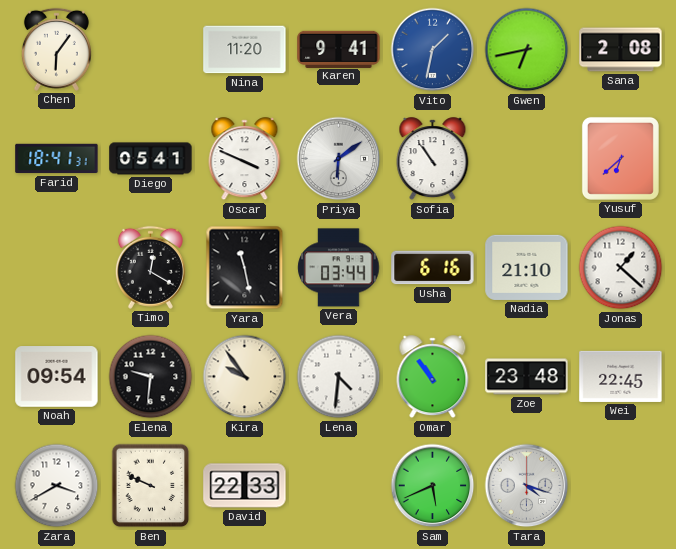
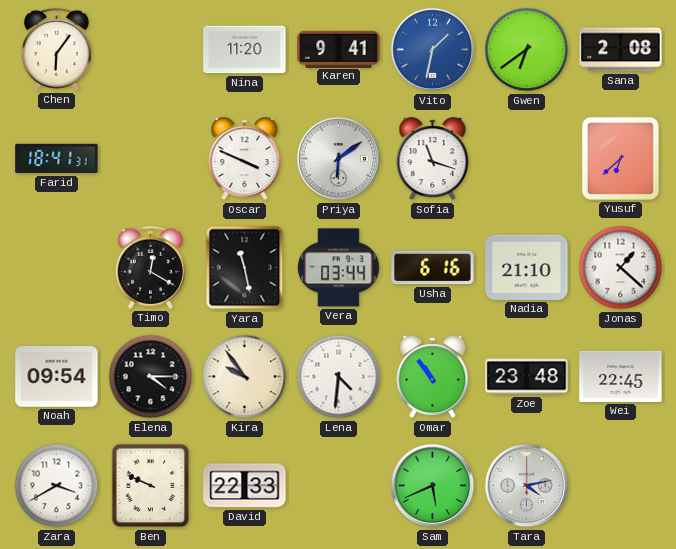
Gwen: 6:43 -> 6:39 (527, 50)
Diego: 05:41 -> none (151, 159)
Sofia: 10:54 -> 11:18 (433, 159)
Elena: 9:31 -> 4:15 (151, 377)
Tara: 4:18 -> 4:13 (527, 486)
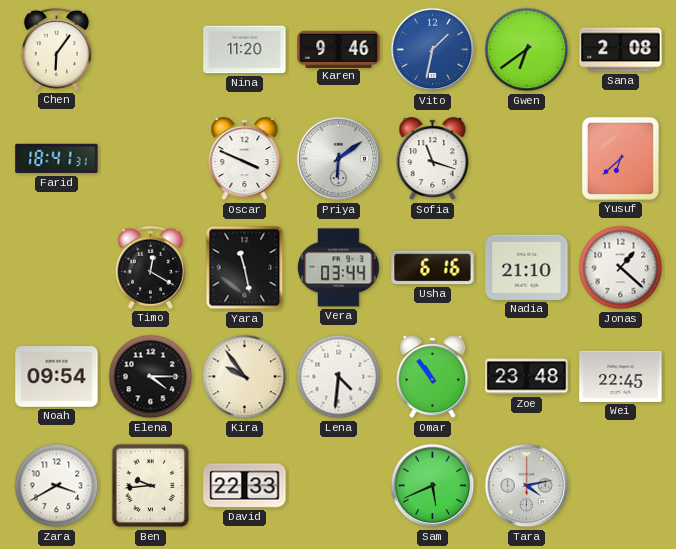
Karen: 9:41 -> 9:46 (339, 49)
Ben: 9:49 -> 9:44 (151, 486)
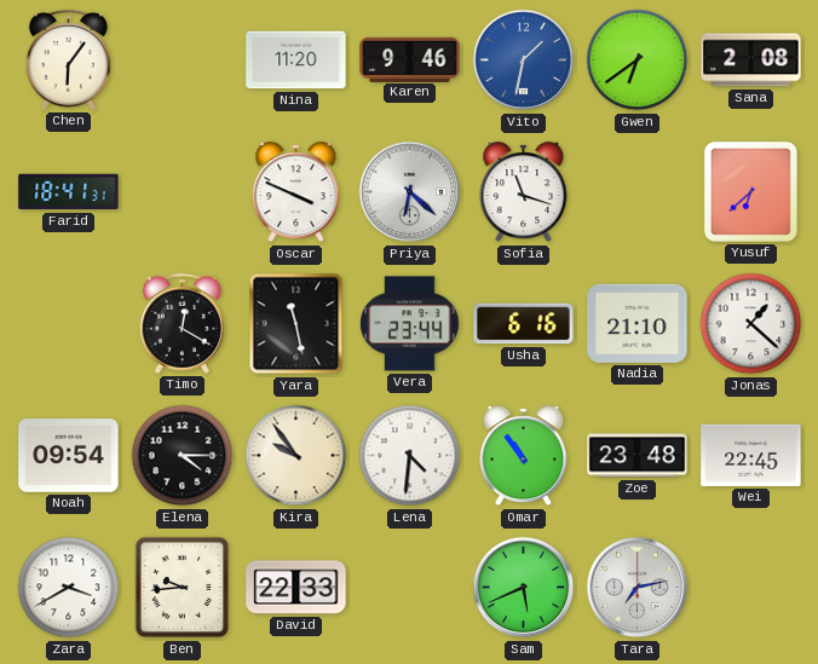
Priya: 6:09 -> 6:22 (410, 192)
Vera: 03:44 -> 23:44 (410, 324)
Tara: 4:13 -> 7:13 (638, 588)
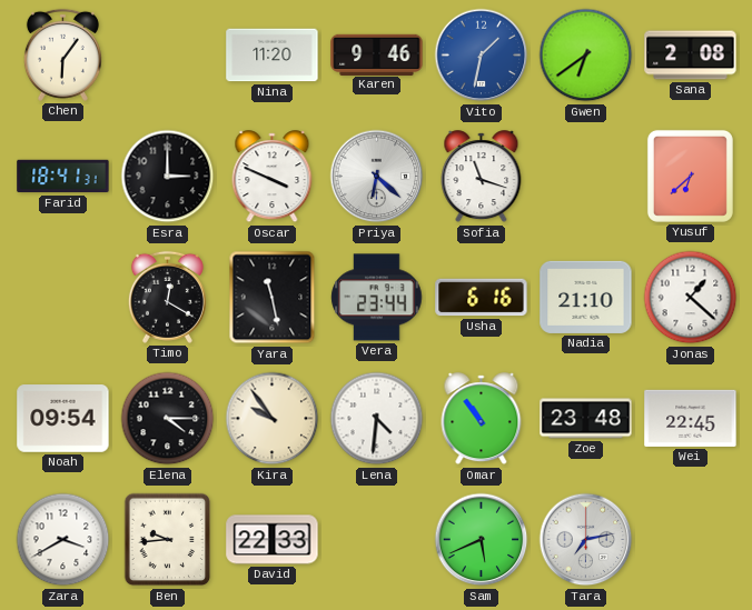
Esra: none -> 3:00 (168, 177)
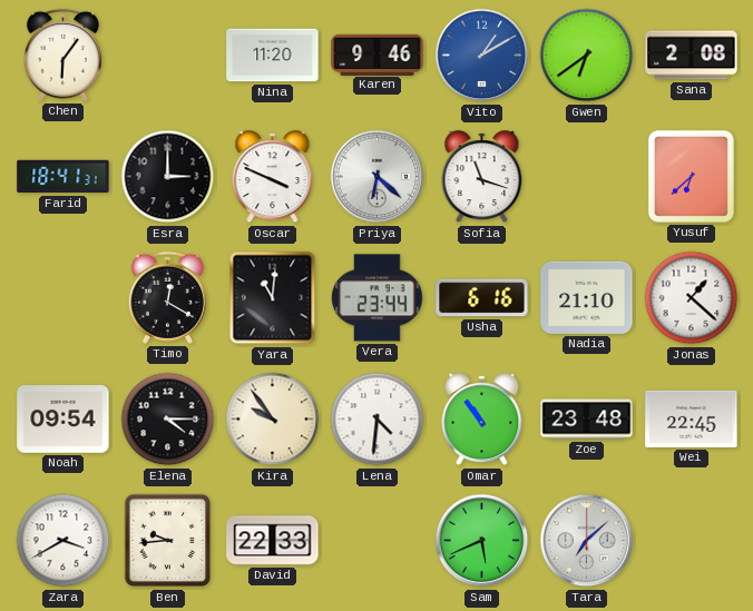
Vito: 1:32 -> 1:10 (482, 56)
Yara: 11:28 -> 11:01 (273, 298)
Tara: 7:13 -> 7:08 (587, 541)
